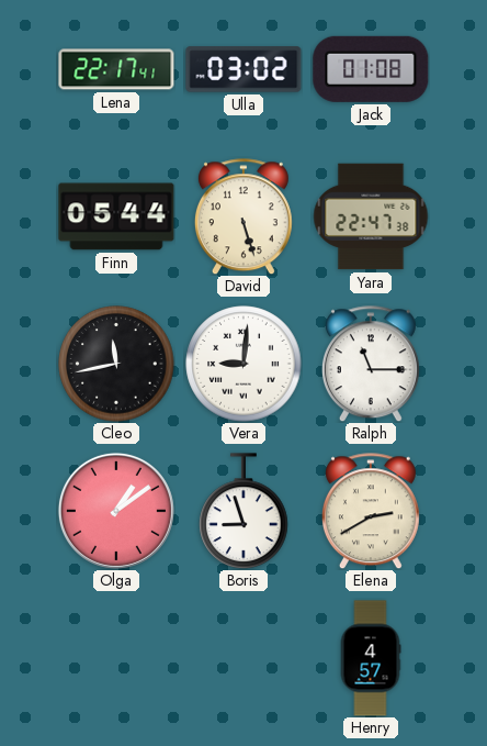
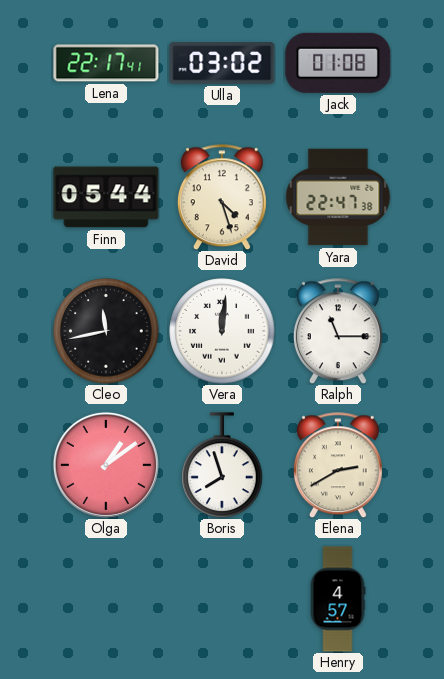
David: 5:27 -> 4:27 (222, 197)
Vera: 9:01 -> 12:01 (222, 331)
Boris: 8:57 -> 7:57 (222, 465)
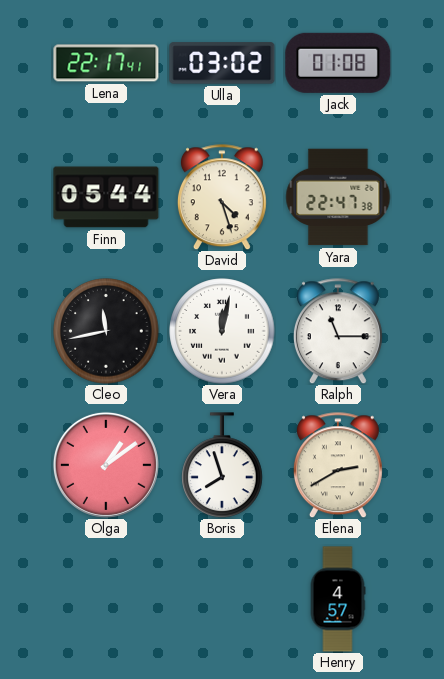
Vera: 12:01 -> 12:02 (222, 331)
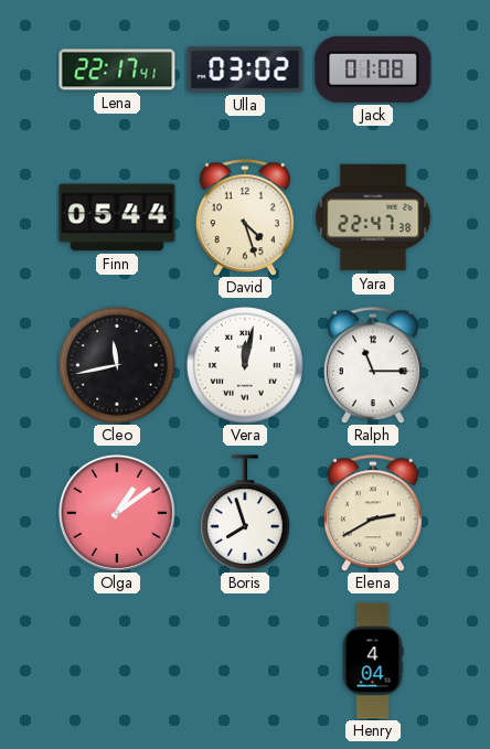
Henry: 4:57 -> 4:04 (373, 661)
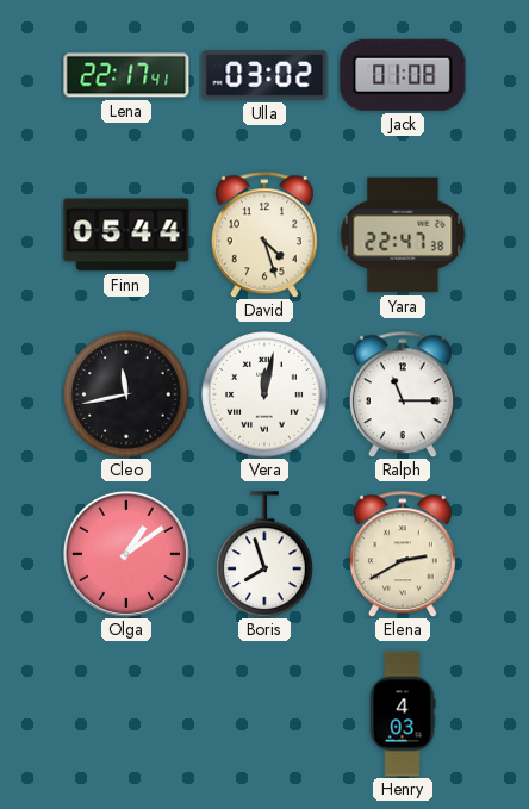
Henry: 4:04 -> 4:03 (403, 714)
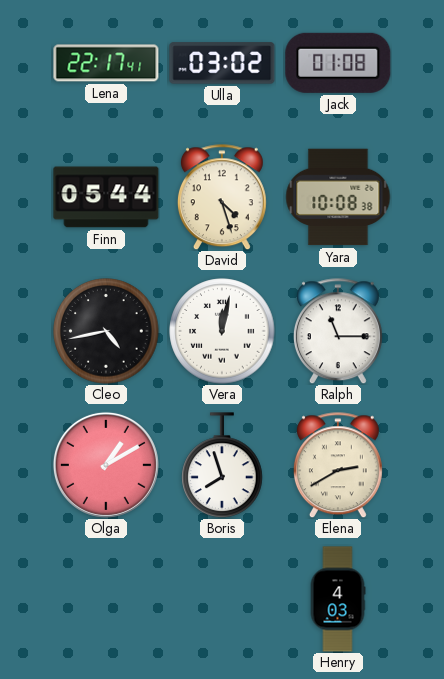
Yara: 22:47 -> 10:08 (338, 197)
Cleo: 11:43 -> 4:43 (106, 331)
Olga: 1:09 -> 1:10 (106, 465)
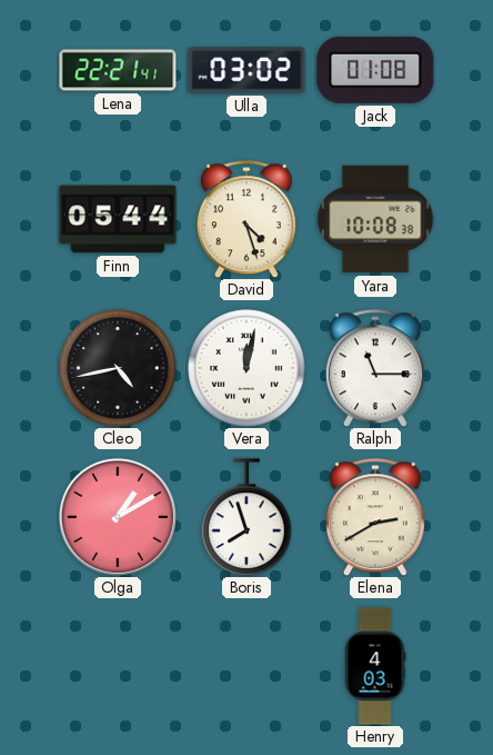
Lena: 22:17 -> 22:21 (118, 70)
